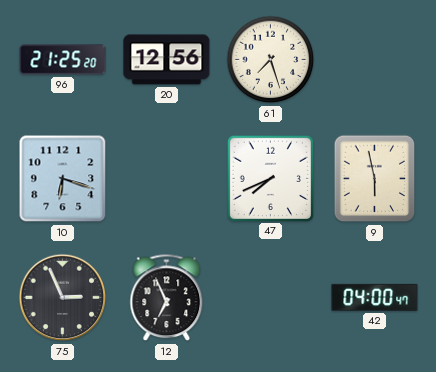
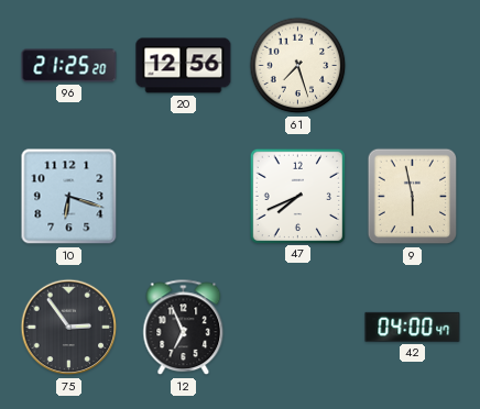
75: 2:56 -> 2:54 (69, 328)
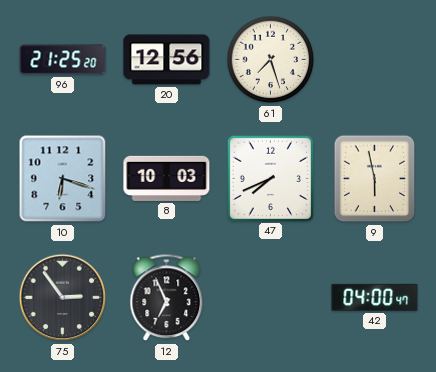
8: none -> 10:03 (167, 178)
